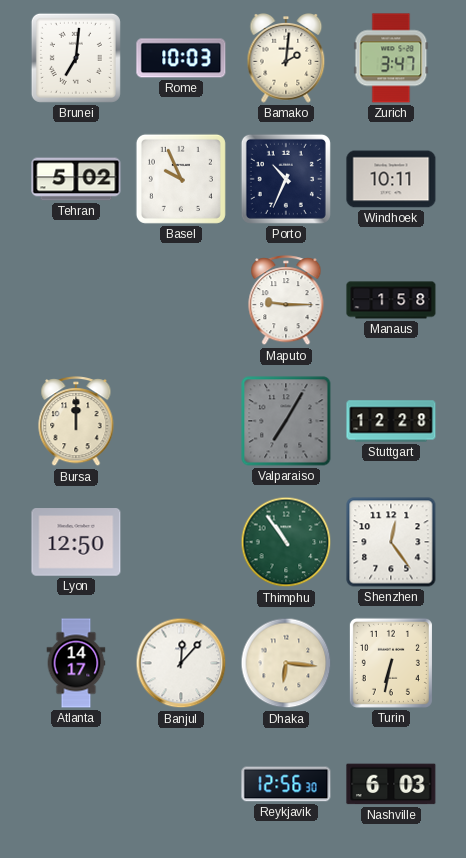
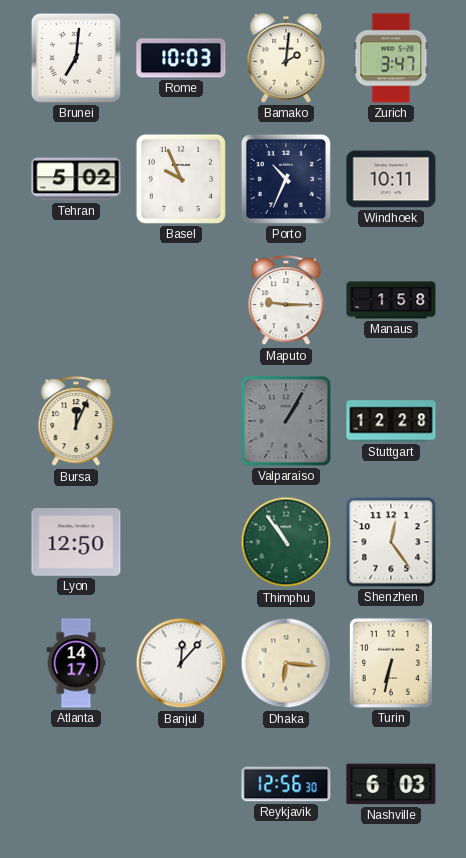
Bursa: 12:00 -> 12:04 (76, 422)
Valparaiso: 7:05 -> 1:05 (286, 421)
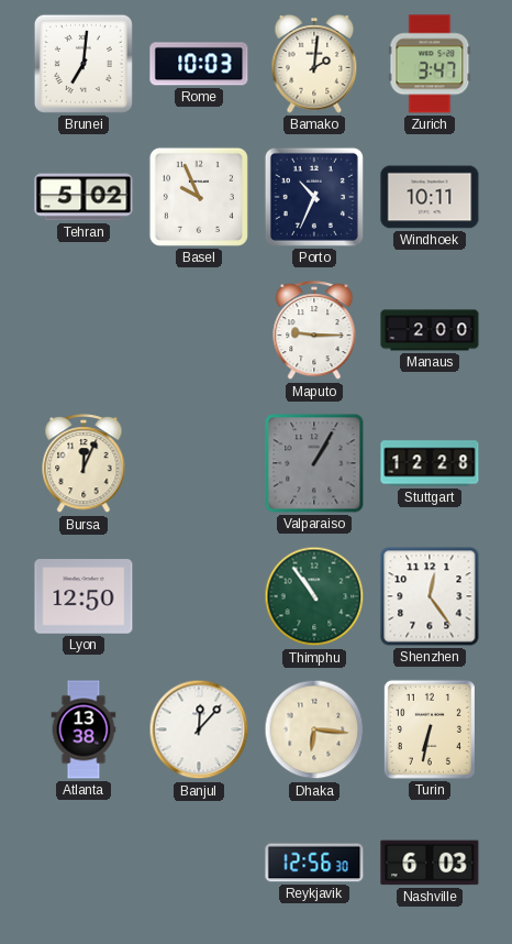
Manaus: 1:58 -> 2:00 (430, 330)
Atlanta: 14:17 -> 13:38 (84, 729)
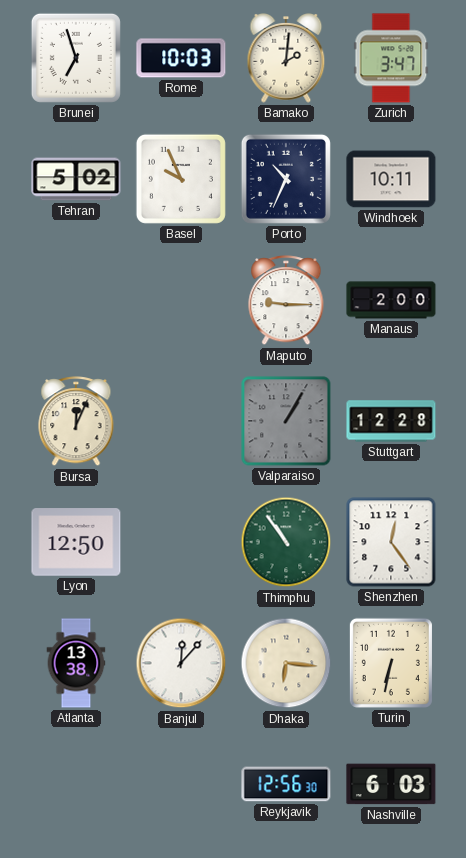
Brunei: 7:01 -> 6:57 (76, 58)
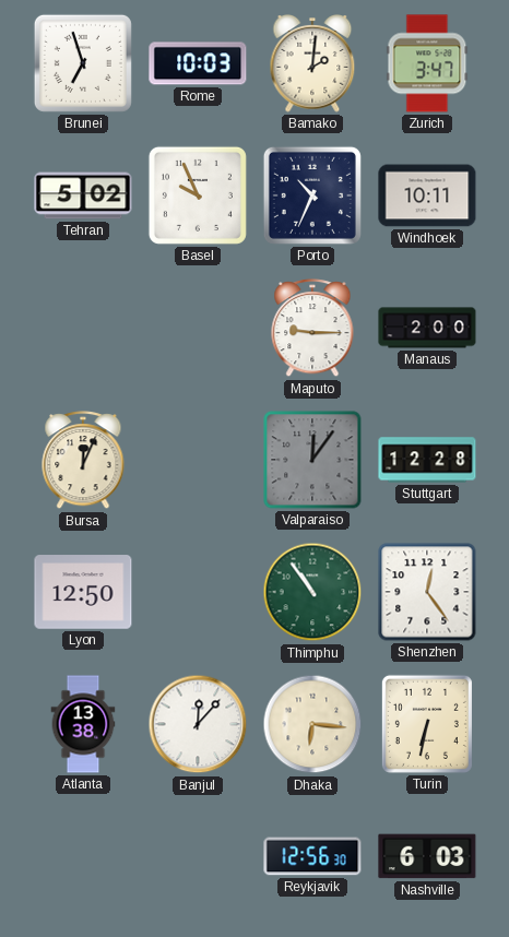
Valparaiso: 1:05 -> 12:06 (312, 460)
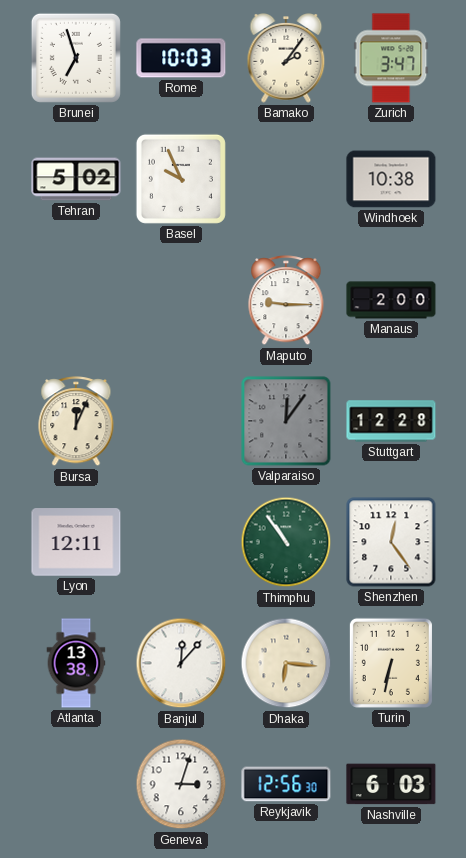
Bamako: 2:01 -> 2:06 (286, 58)
Porto: 10:34 -> none (312, 195)
Windhoek: 10:11 -> 10:38 (391, 179)
Lyon: 12:50 -> 12:11 (76, 542)
Geneva: none -> 3:03 (181, 784)
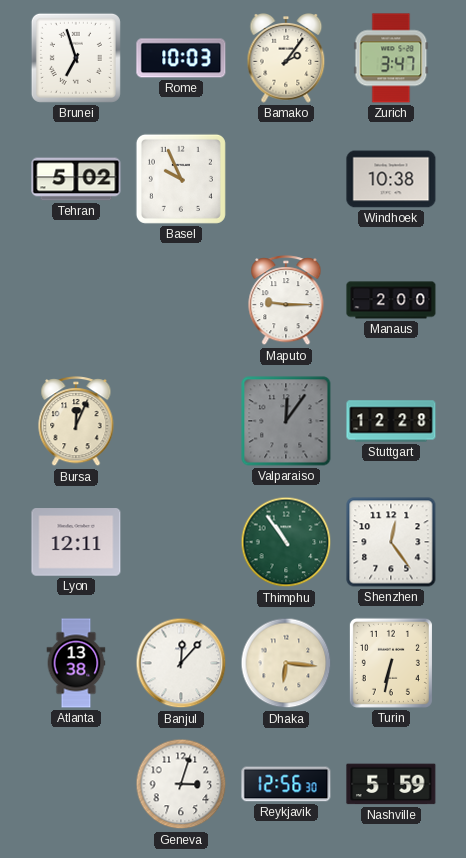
Nashville: 6:03 -> 5:59 (391, 784)
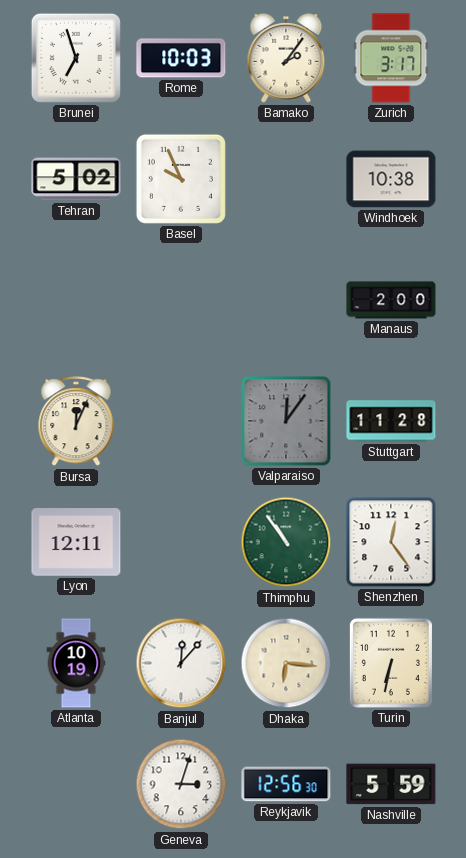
Zurich: 3:47 -> 3:17 (391, 58)
Maputo: 9:15 -> none (286, 301)
Stuttgart: 12:28 -> 11:28 (391, 421)
Atlanta: 13:38 -> 10:19 (76, 663)
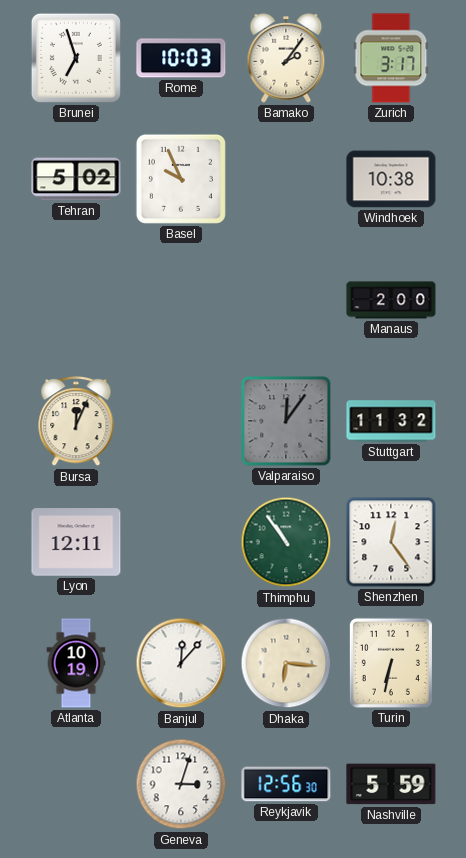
Stuttgart: 11:28 -> 11:32 (391, 421)
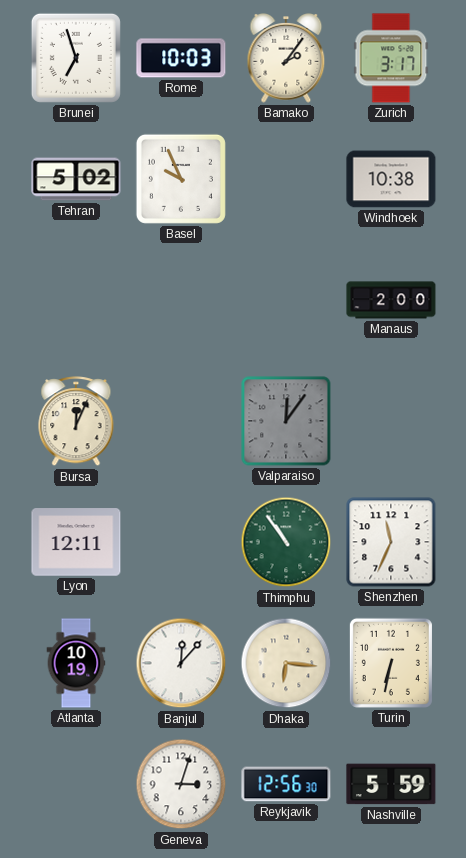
Stuttgart: 11:32 -> none (391, 421)
Shenzhen: 12:24 -> 11:34 (391, 542)
